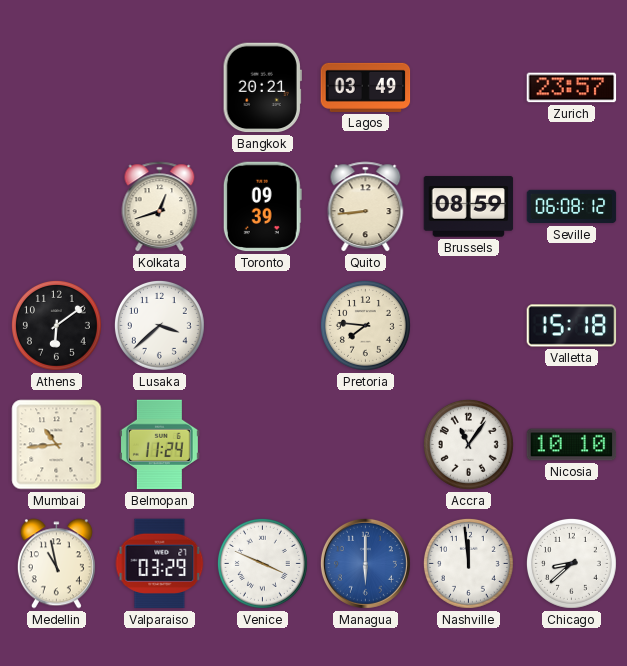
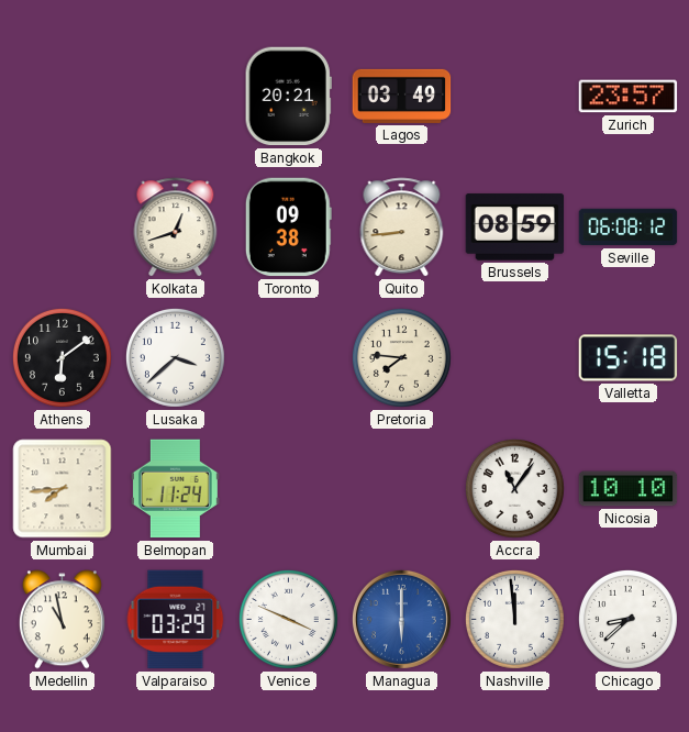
Toronto: 09:39 -> 09:38 (288, 228)
Mumbai: 10:44 -> 7:44 (63, 489)
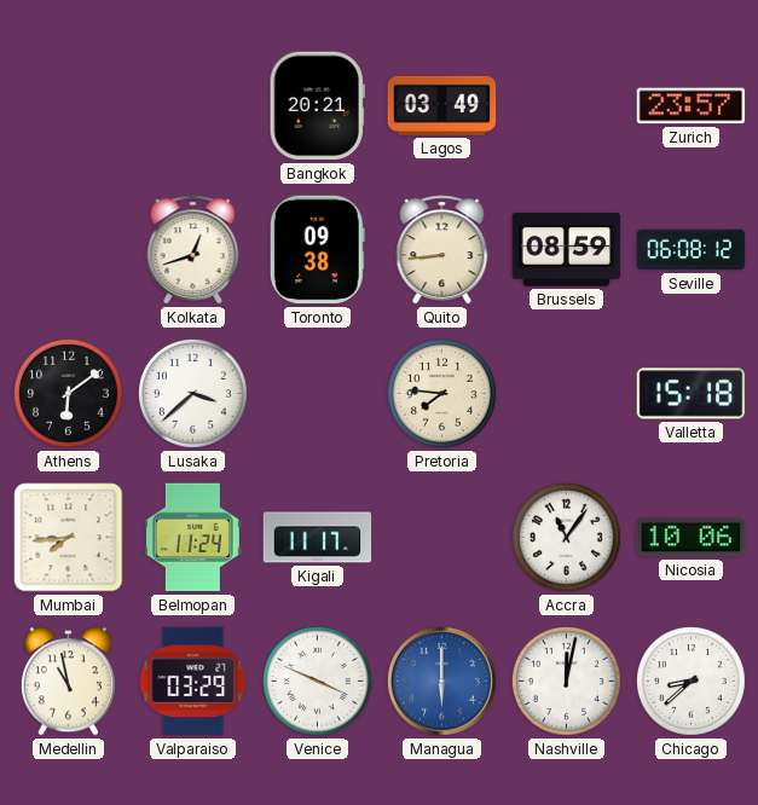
Kigali: none -> 11:17 (318, 538)
Nicosia: 10:10 -> 10:06 (692, 538)
Nashville: 11:59 -> 12:02 (566, 681)
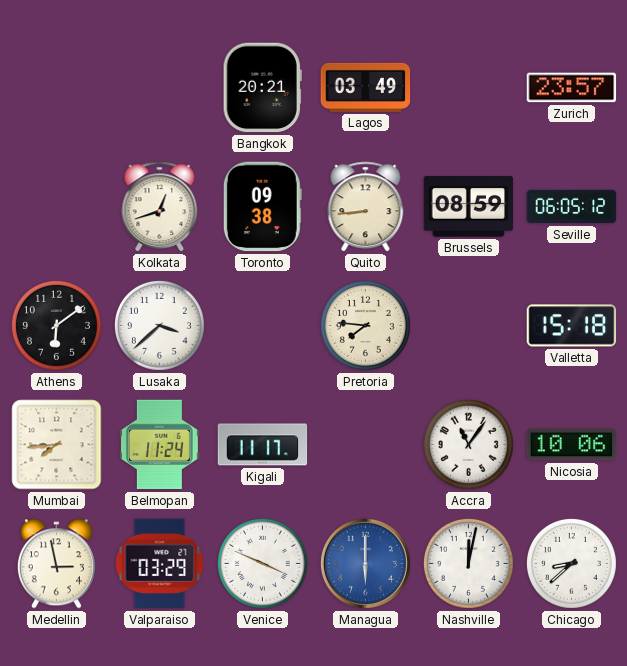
Seville: 06:08 -> 06:05 (572, 207)
Medellin: 10:58 -> 2:58 (56, 564)
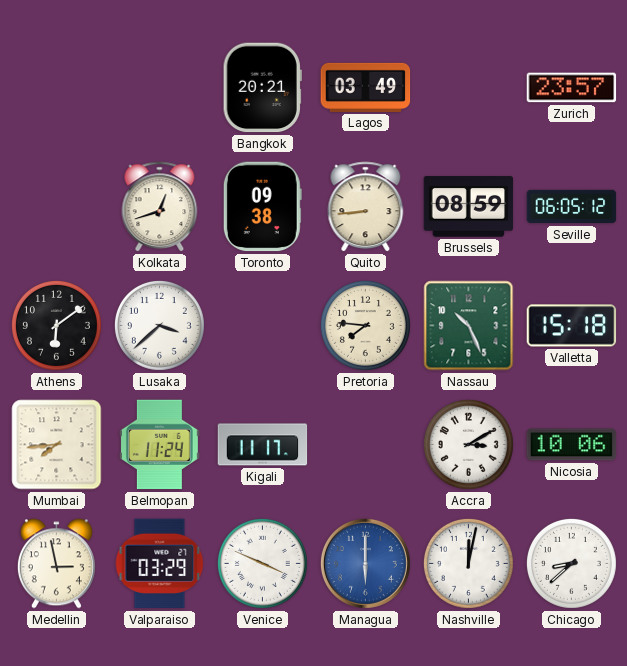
Nassau: none -> 10:26 (469, 326)
Accra: 11:06 -> 3:10 (468, 444)
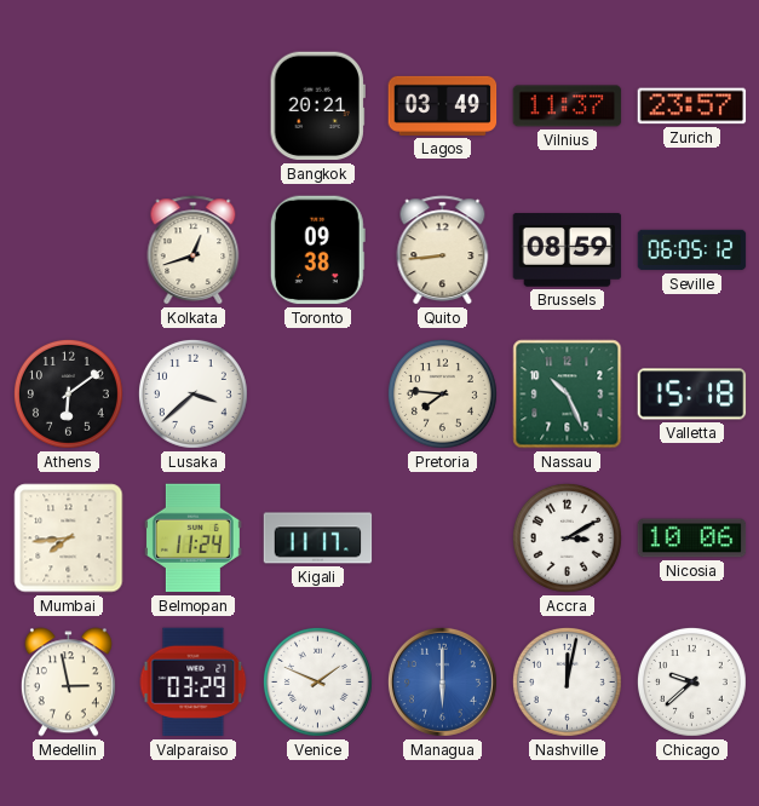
Vilnius: none -> 11:37 (568, 106)
Venice: 3:49 -> 1:49 (317, 681)
Chicago: 8:38 -> 9:38 (691, 681)
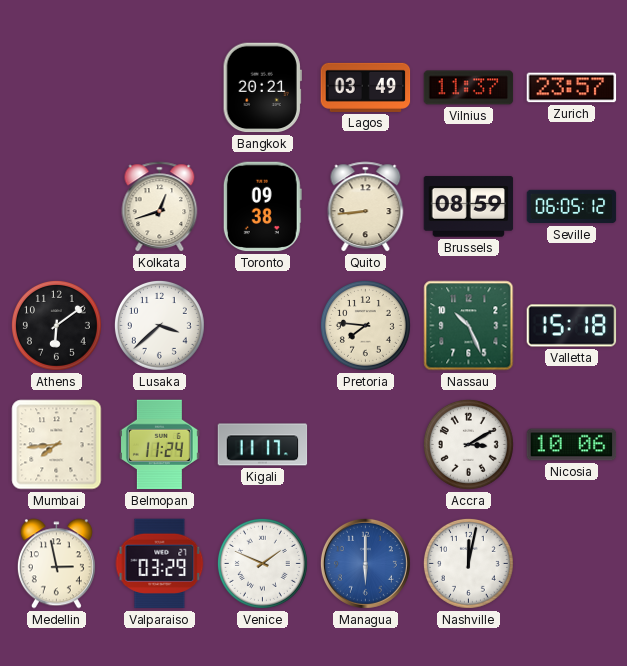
Chicago: 9:38 -> none (691, 681)
